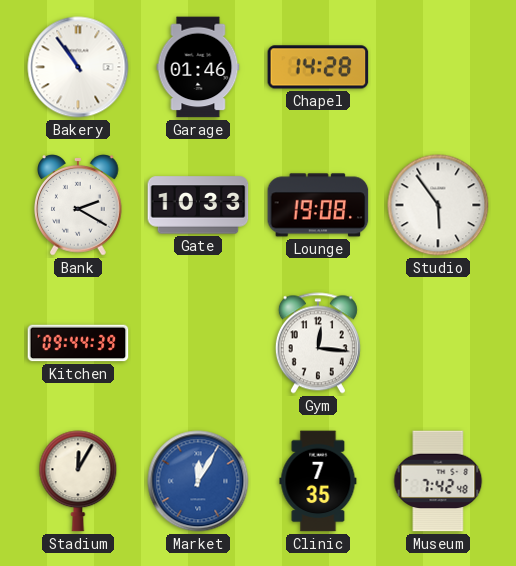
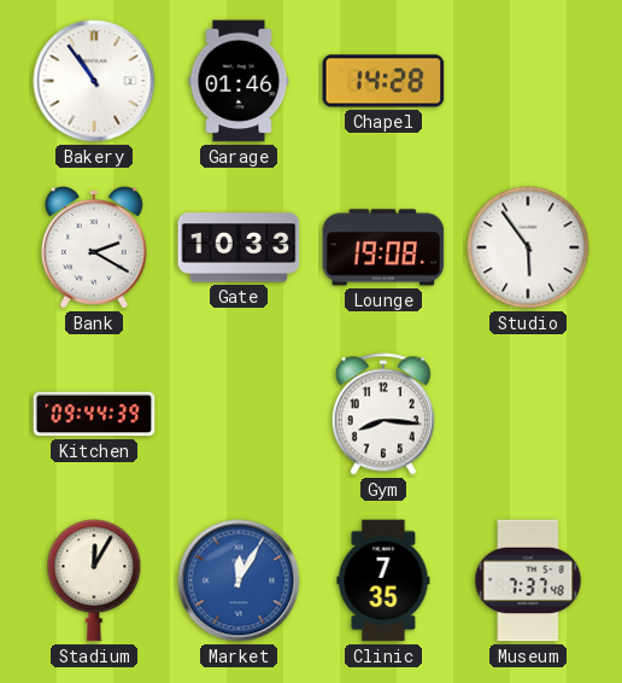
Gym: 12:16 -> 8:16 (383, 414)
Museum: 7:42 -> 7:37 (528, 580)
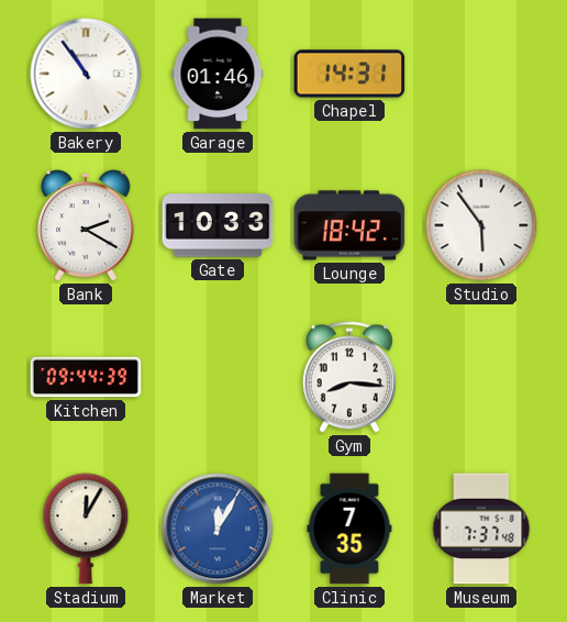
Chapel: 14:28 -> 14:31 (349, 74)
Lounge: 19:08 -> 18:42 (349, 225)
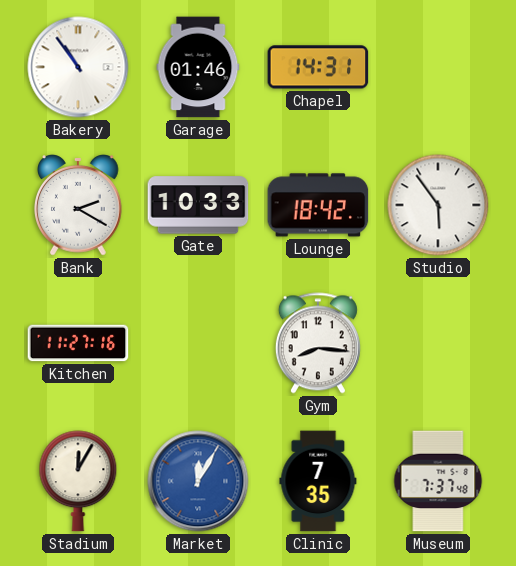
Kitchen: 09:44 -> 11:27 (78, 343)
